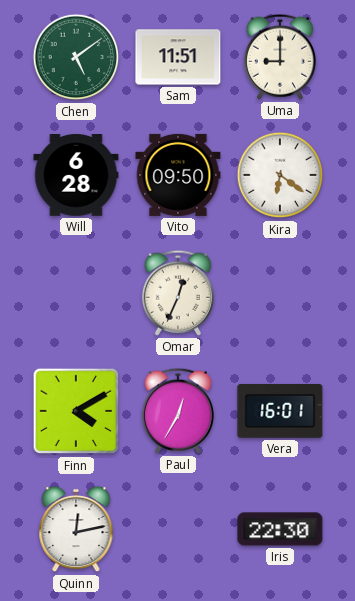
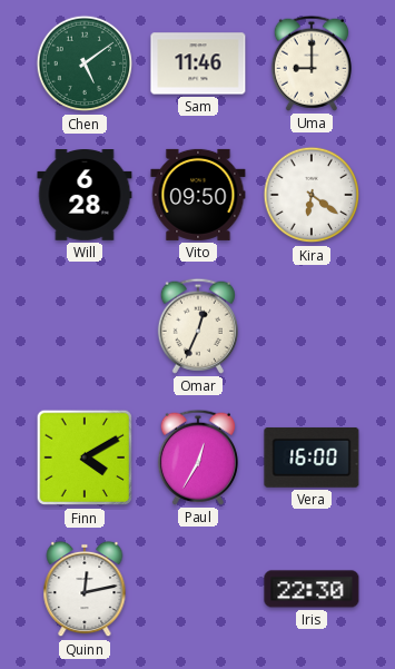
Sam: 11:51 -> 11:46 (198, 63)
Vera: 16:01 -> 16:00 (312, 458)
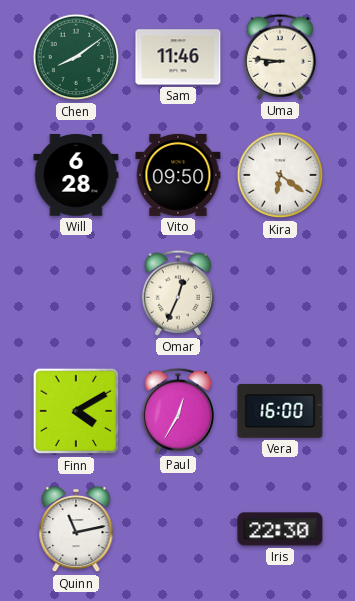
Chen: 5:09 -> 8:09 (76, 57)
Uma: 9:00 -> 8:46 (280, 57)
Quinn: 12:13 -> 11:13 (76, 529)
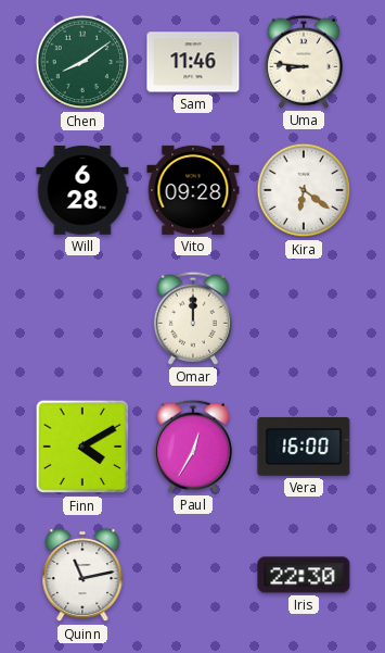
Vito: 09:50 -> 09:28 (193, 190)
Omar: 12:34 -> 12:00 (193, 318)
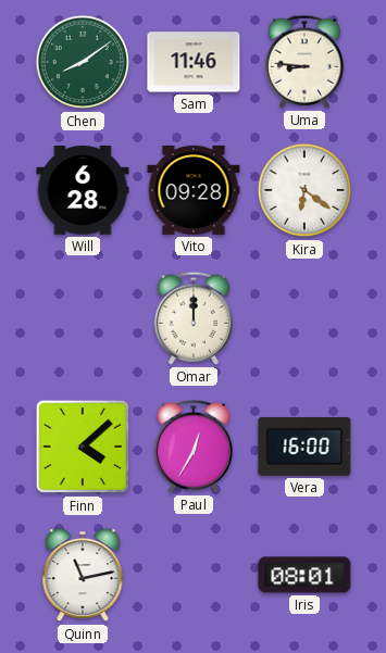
Finn: 4:10 -> 4:08 (83, 447)
Iris: 22:30 -> 08:01 (304, 575)
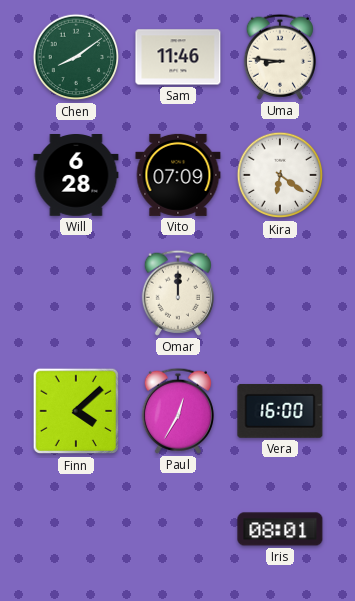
Vito: 09:28 -> 07:09 (178, 175)
Quinn: 11:13 -> none (83, 575)
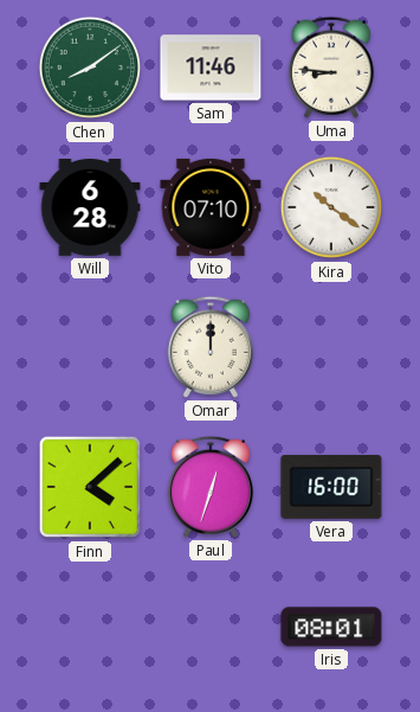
Vito: 07:09 -> 07:10 (211, 207)
Kira: 6:21 -> 10:21 (331, 207)
Paul: 12:35 -> 12:33 (211, 487)
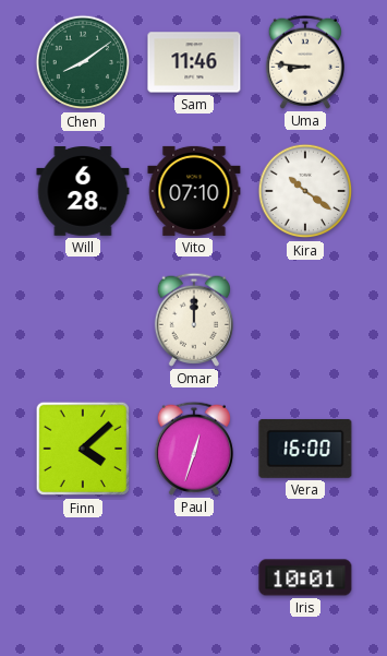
Iris: 08:01 -> 10:01 (305, 577)
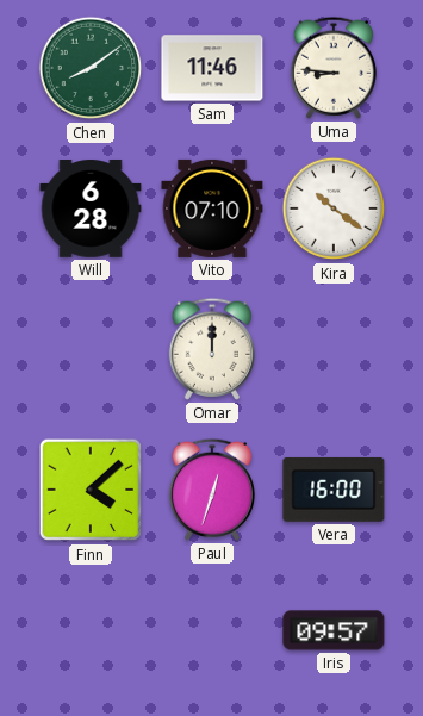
Iris: 10:01 -> 09:57 (334, 630)
